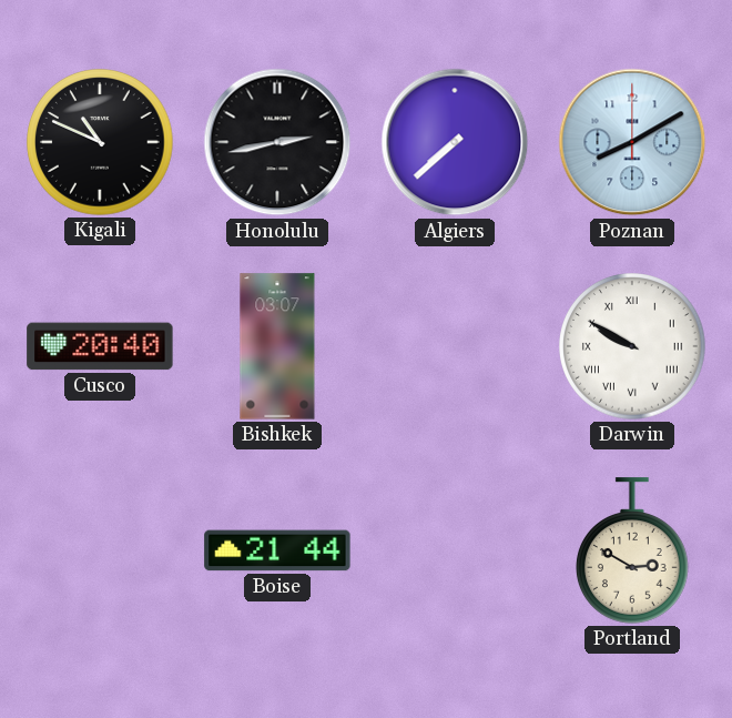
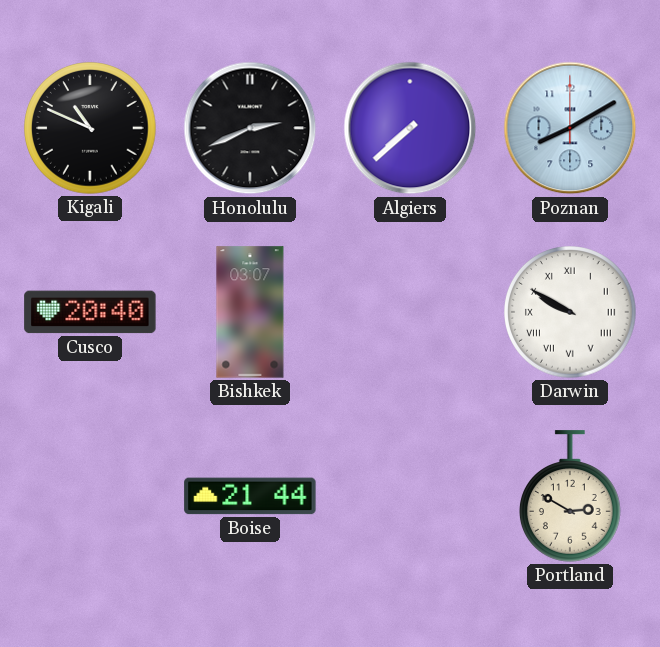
Honolulu: 2:43 -> 2:41 (250, 128)
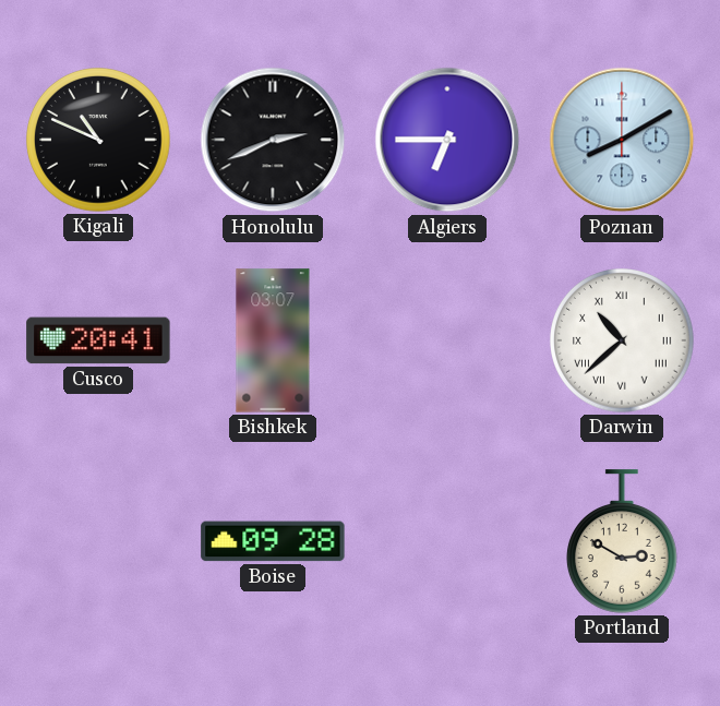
Algiers: 7:38 -> 6:45 (447, 140)
Cusco: 20:40 -> 20:41 (98, 340)
Darwin: 9:50 -> 10:38 (622, 340)
Boise: 21:44 -> 09:28 (273, 541)
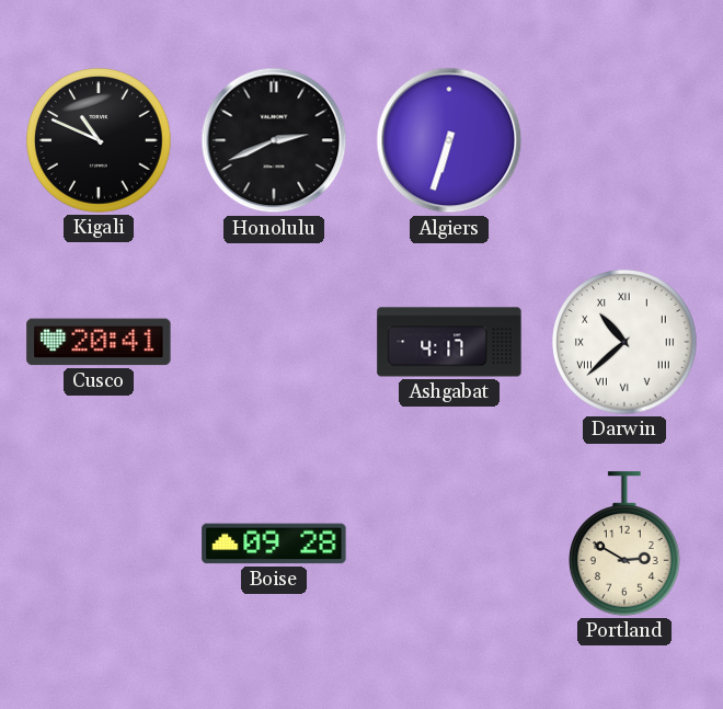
Algiers: 6:45 -> 6:33 (449, 140)
Poznan: 8:10 -> none (622, 140)
Bishkek: 03:07 -> none (273, 340)
Ashgabat: none -> 4:17 (449, 342)
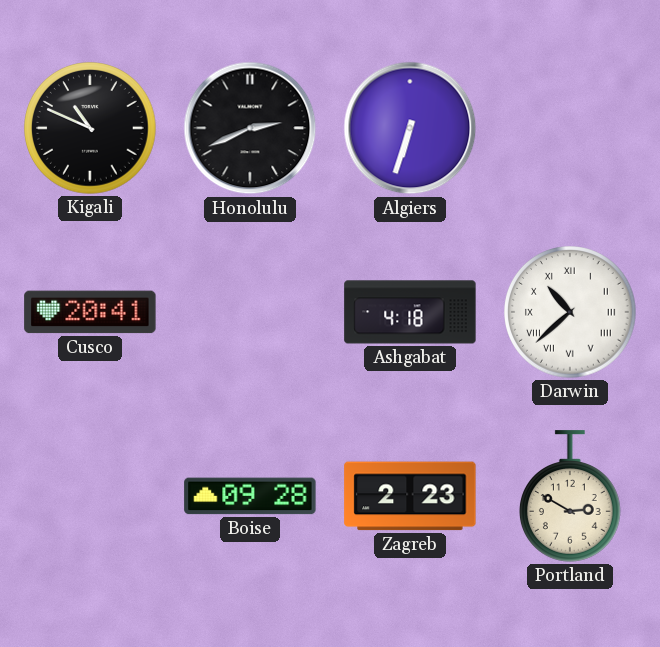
Ashgabat: 4:17 -> 4:18 (410, 312)
Zagreb: none -> 2:23 (410, 496)
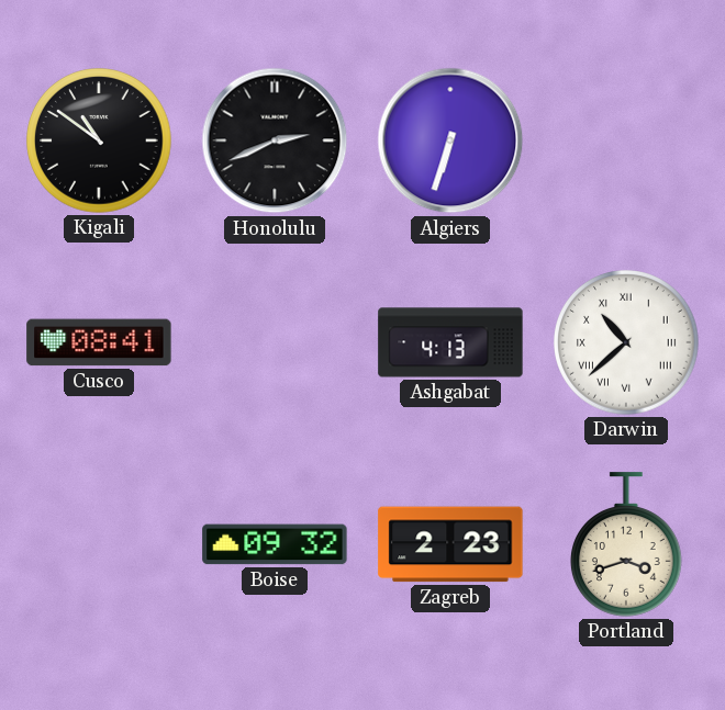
Kigali: 10:49 -> 10:51 (99, 140)
Cusco: 20:41 -> 08:41 (99, 342)
Ashgabat: 4:18 -> 4:13 (450, 342)
Boise: 09:28 -> 09:32 (275, 544)
Portland: 2:50 -> 3:42 (627, 544)
